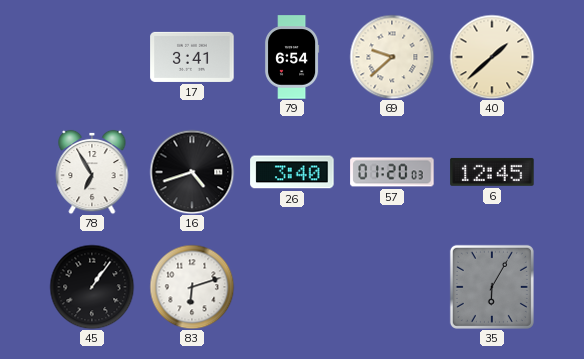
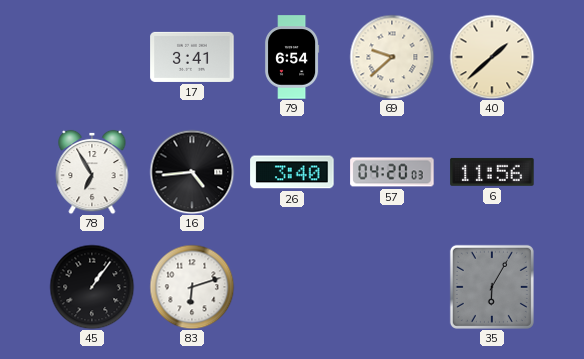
16: 4:42 -> 4:44 (192, 172)
57: 01:20 -> 04:20 (392, 172)
6: 12:45 -> 11:56 (492, 172)
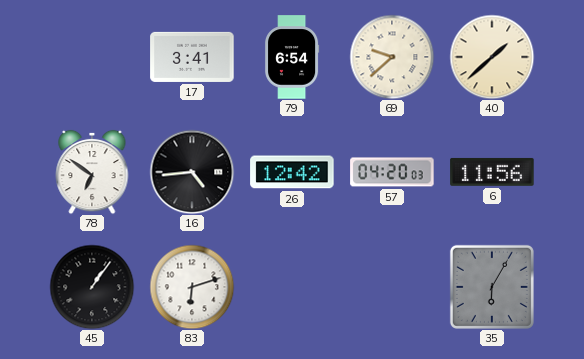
78: 6:55 -> 6:51 (92, 172)
26: 3:40 -> 12:42 (292, 172)
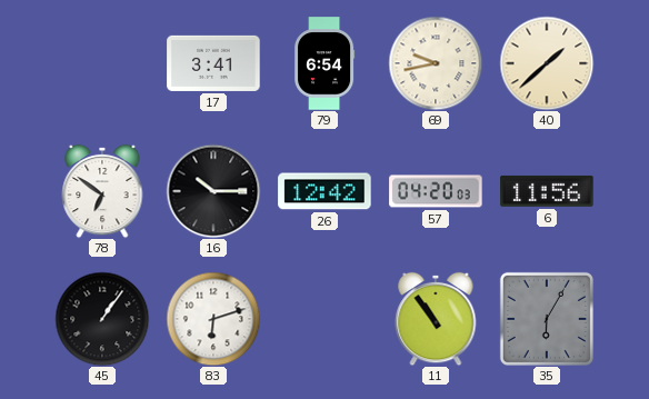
69: 9:38 -> 9:43 (436, 63)
16: 4:44 -> 10:15 (213, 191)
11: none -> 10:54 (436, 319)
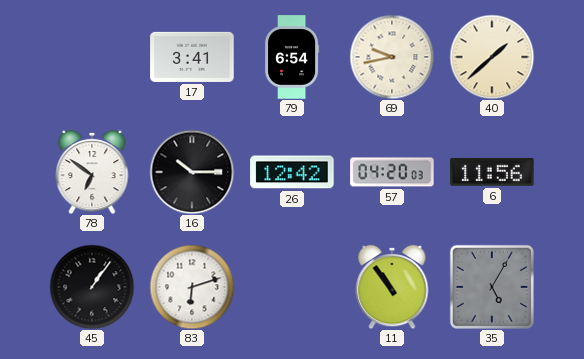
35: 6:05 -> 5:05 (492, 287)
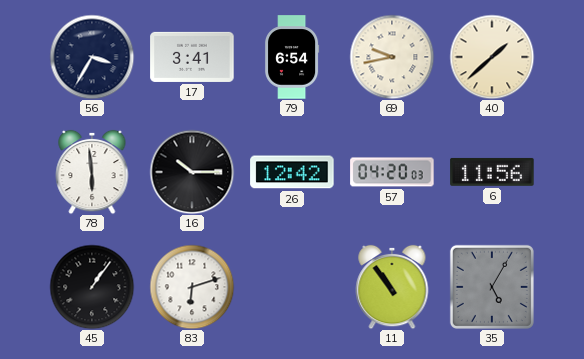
56: none -> 3:35 (92, 57)
78: 6:51 -> 5:59 (92, 172)
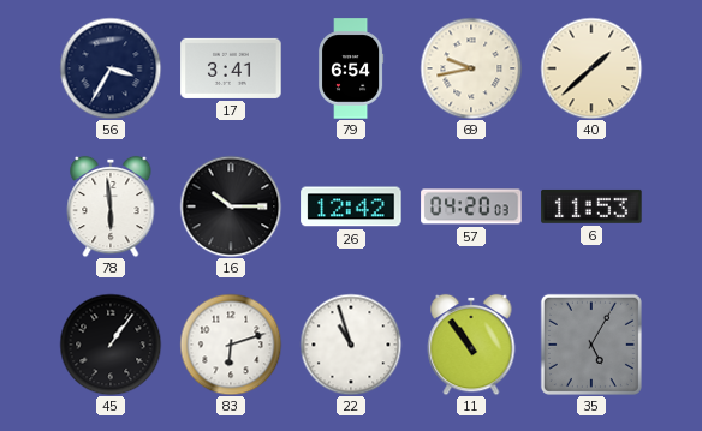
6: 11:56 -> 11:53 (591, 206)
22: none -> 10:57 (351, 345)
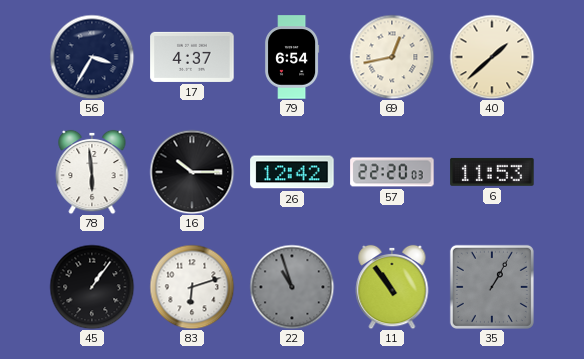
17: 3:41 -> 4:37 (192, 57)
69: 9:43 -> 12:43 (392, 57)
57: 04:20 -> 22:20 (392, 172)
22 dial: white -> grey (292, 287)
35: 5:05 -> 1:05 (492, 287)
